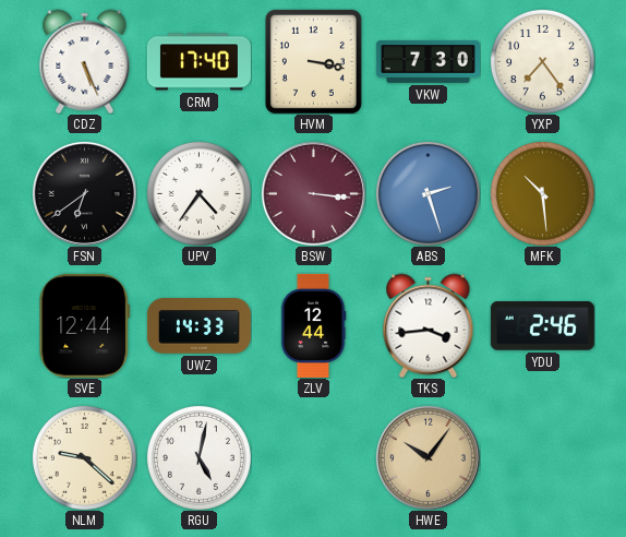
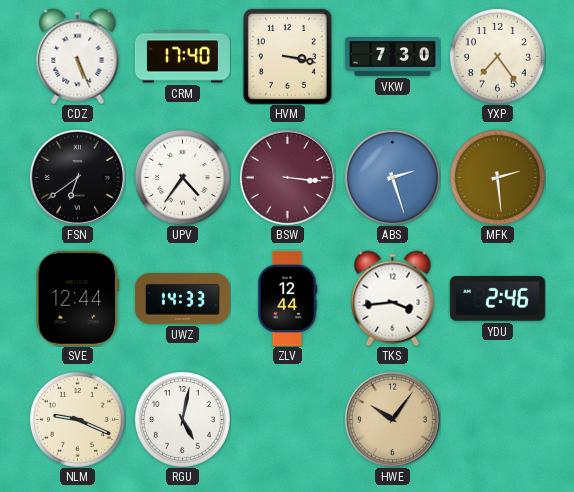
MFK: 10:29 -> 2:29 (497, 177)
NLM: 9:22 -> 9:19 (77, 419)
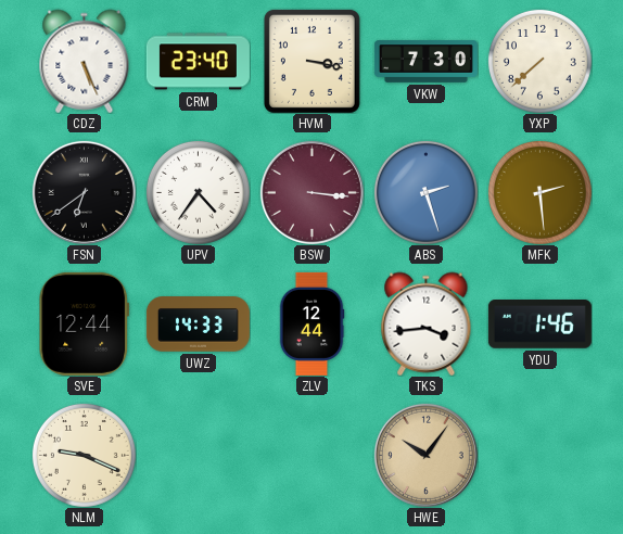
CRM: 17:40 -> 23:40 (198, 62)
YXP: 7:24 -> 7:38 (539, 61)
YDU: 2:46 -> 1:46 (539, 325)
RGU: 5:02 -> none (182, 419)
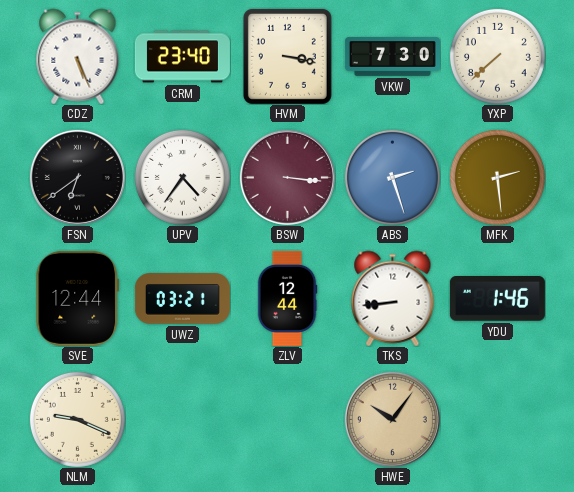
UWZ: 14:33 -> 03:21 (182, 299)
TKS: 3:44 -> 8:44 (393, 298)
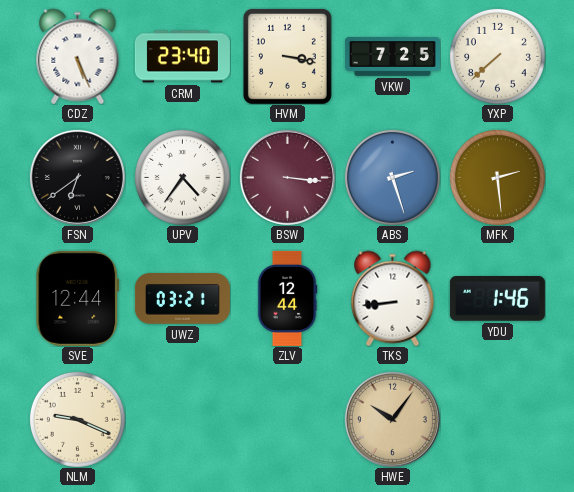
VKW: 7:30 -> 7:25 (392, 57)
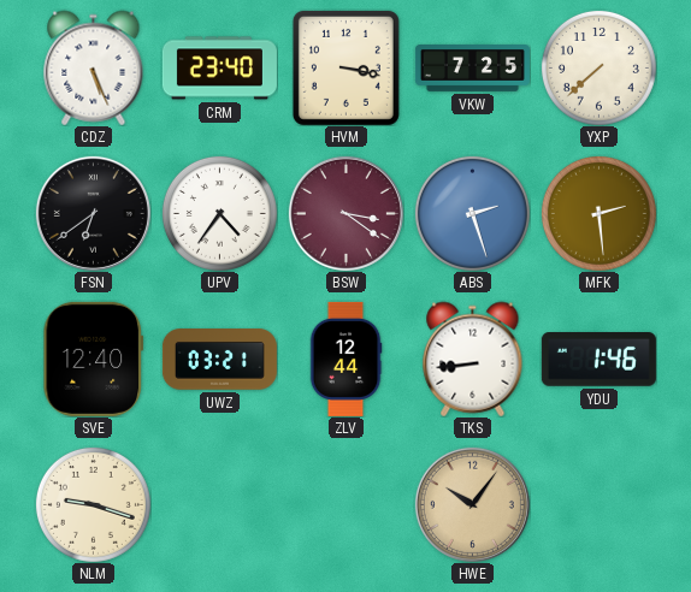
BSW: 3:16 -> 3:21 (345, 213)
SVE: 12:44 -> 12:40 (94, 359)
NLM: 9:19 -> 9:18 (93, 504)
